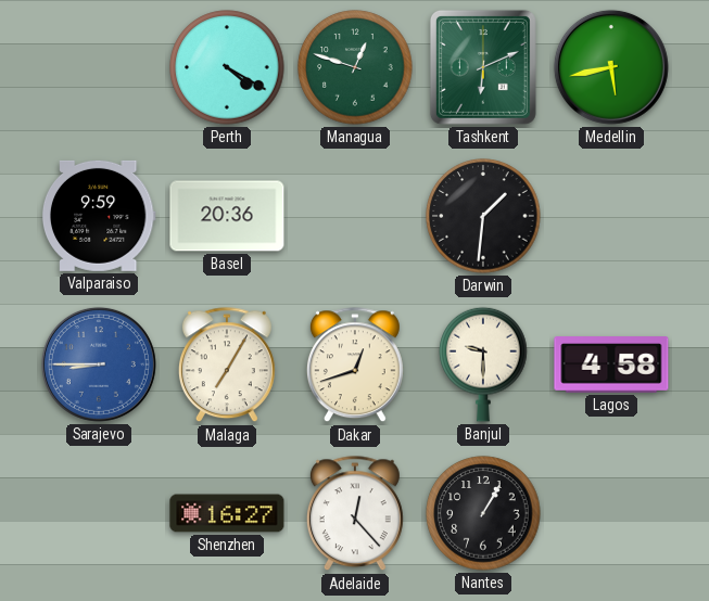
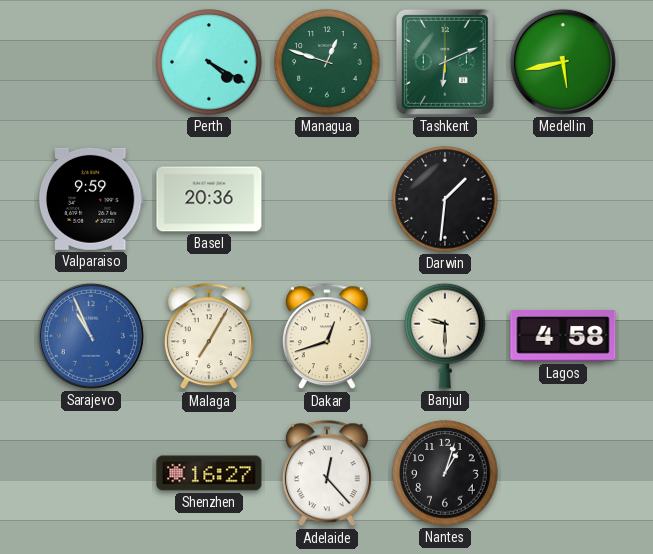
Sarajevo: 8:45 -> 10:56 (91, 336)
Nantes: 1:05 -> 1:03 (445, 473)
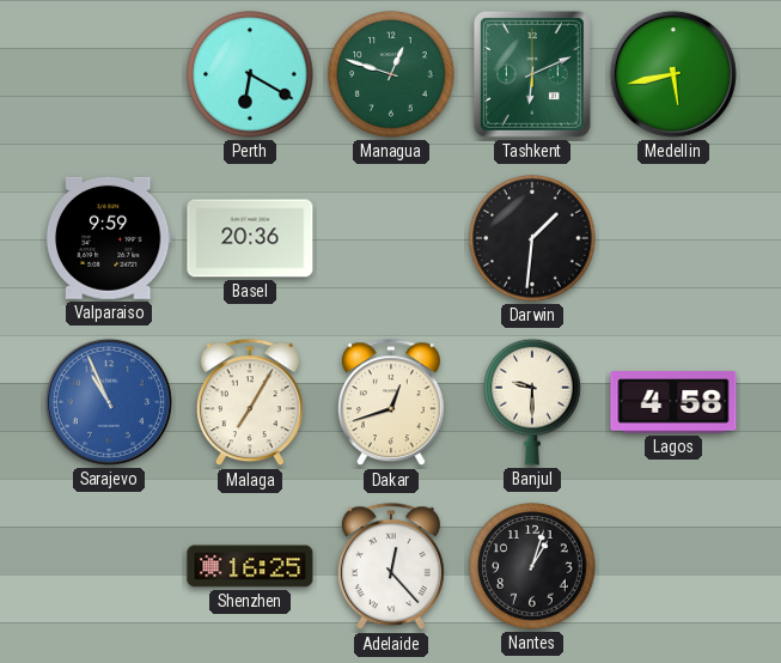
Perth: 4:20 -> 6:20 (250, 74)
Shenzhen: 16:27 -> 16:25 (250, 566)
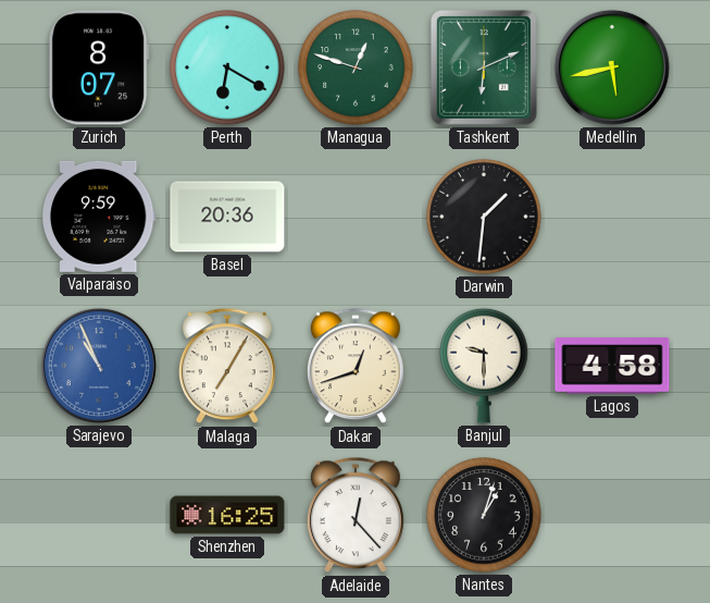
Zurich: none -> 8:07 (99, 67)
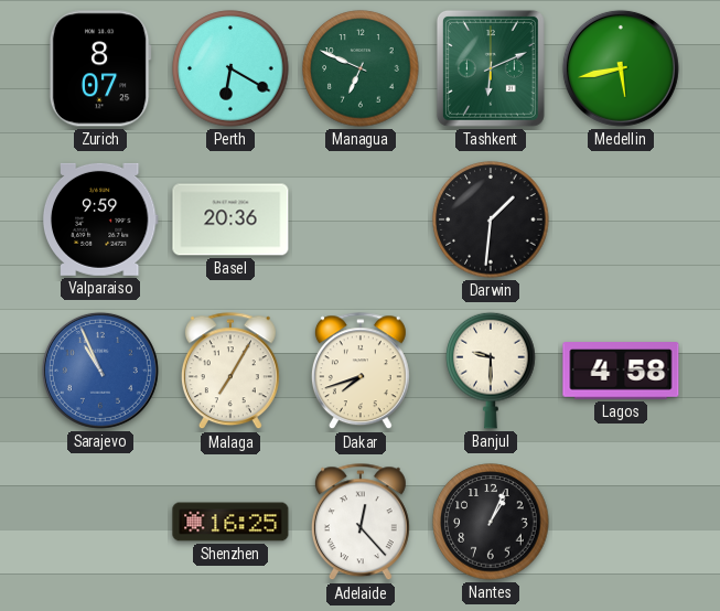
Managua: 12:48 -> 6:49 (361, 68)
Dakar: 12:42 -> 7:42 (361, 372)
Nantes: 1:03 -> 1:04 (491, 522)
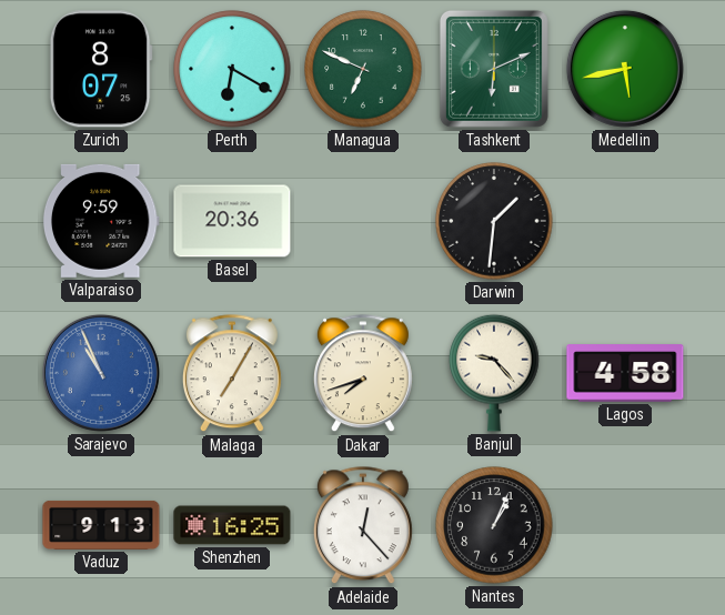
Banjul: 9:30 -> 9:23 (494, 373)
Vaduz: none -> 9:13 (101, 525)
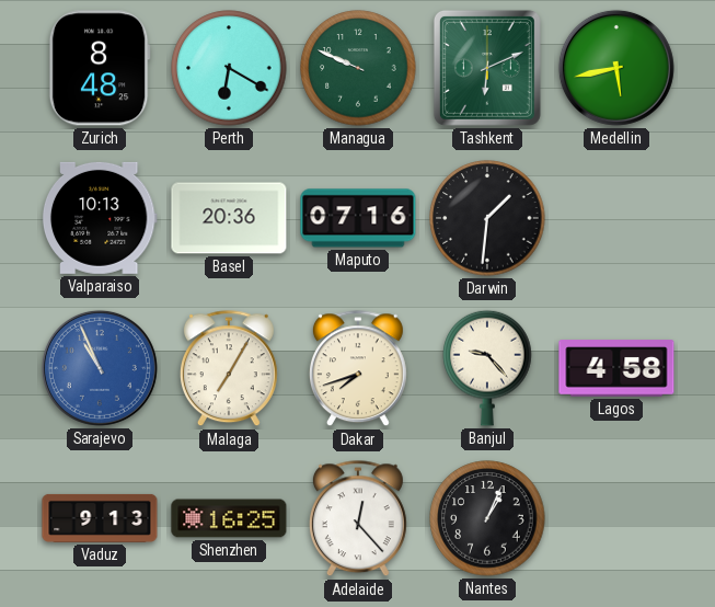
Zurich: 8:07 -> 8:48 (100, 68)
Managua: 6:49 -> 9:49 (358, 68)
Valparaiso: 9:59 -> 10:13 (100, 218)
Maputo: none -> 07:16 (358, 218)
